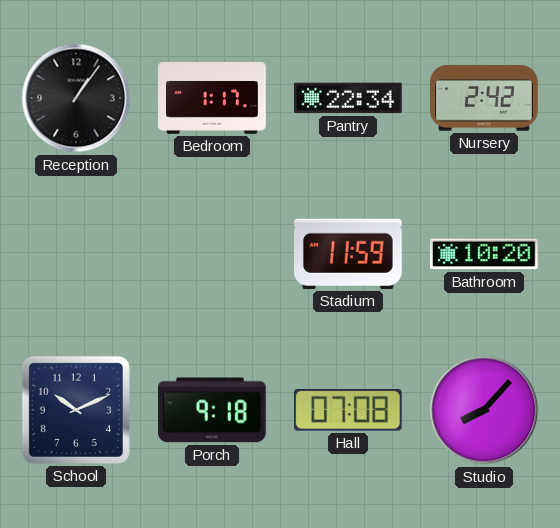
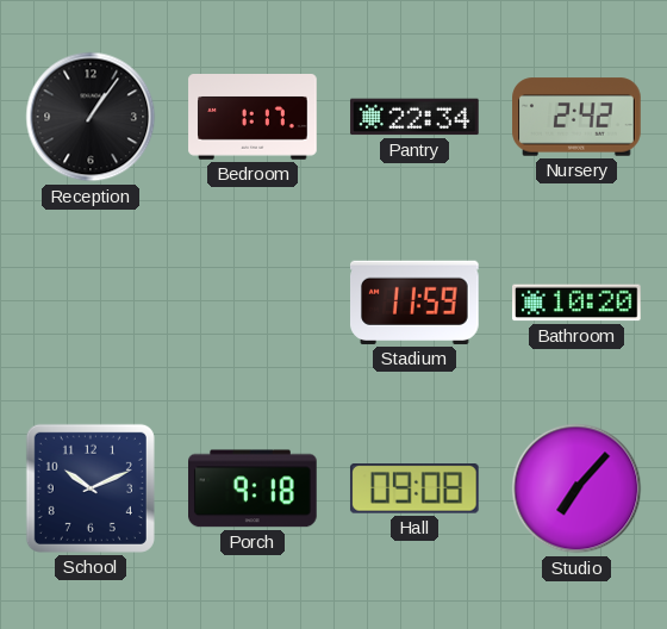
Hall: 07:08 -> 09:08 (414, 490)
Studio: 8:07 -> 7:07 (576, 488)
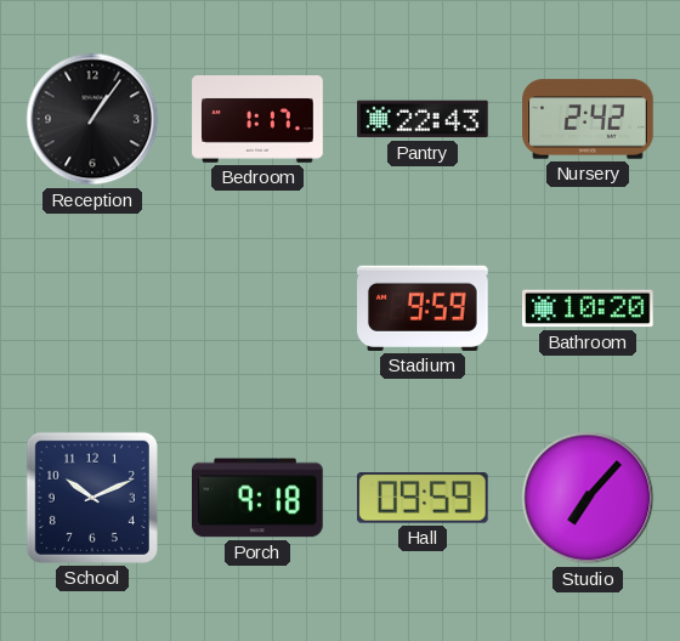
Pantry: 22:34 -> 22:43 (423, 119)
Stadium: 11:59 -> 9:59 (424, 308)
Hall: 09:08 -> 09:59 (423, 499)
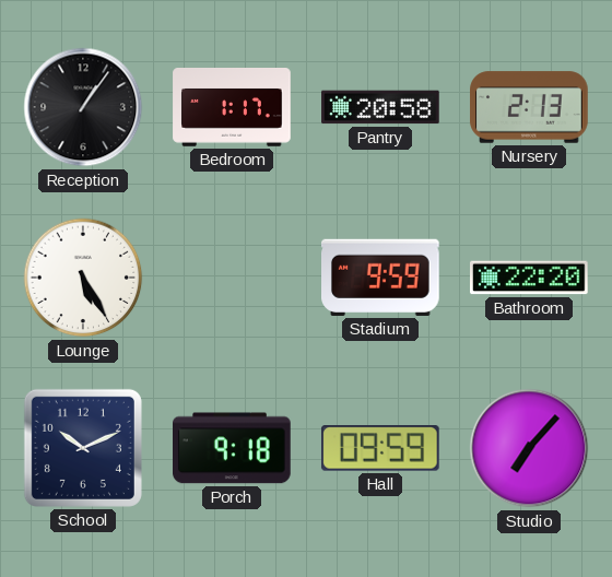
Pantry: 22:43 -> 20:58 (380, 107)
Nursery: 2:42 -> 2:13 (529, 107)
Lounge: none -> 5:25 (83, 278)
Bathroom: 10:20 -> 22:20 (530, 278)
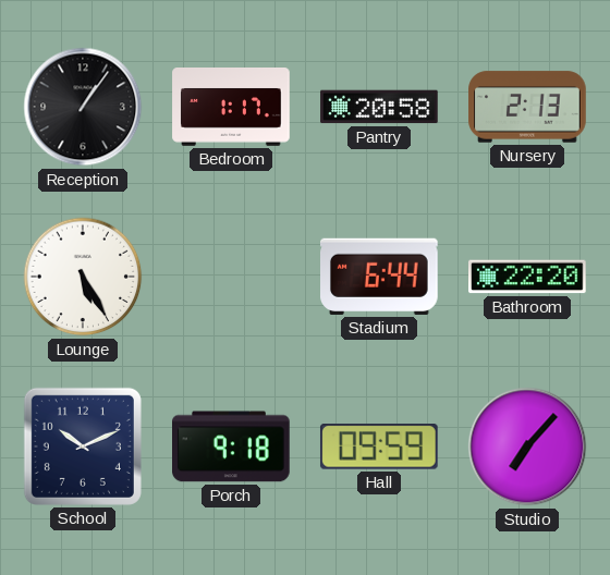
Stadium: 9:59 -> 6:44 (380, 277)
